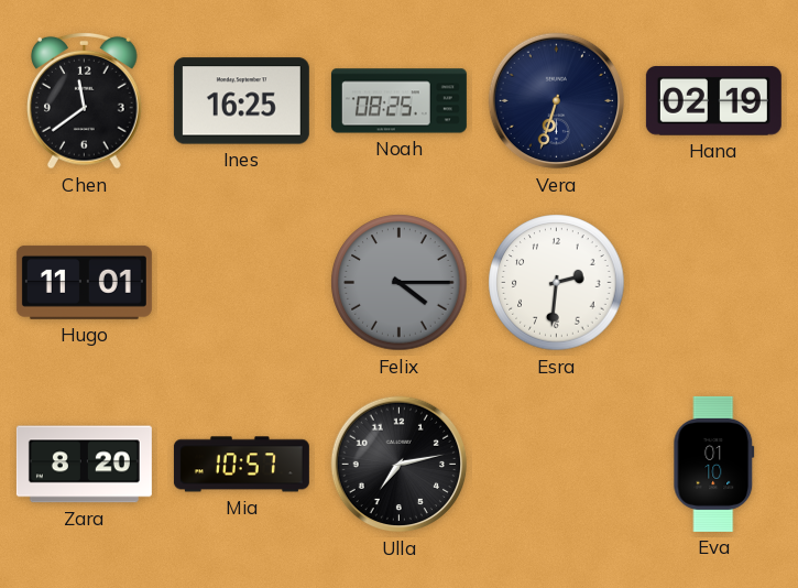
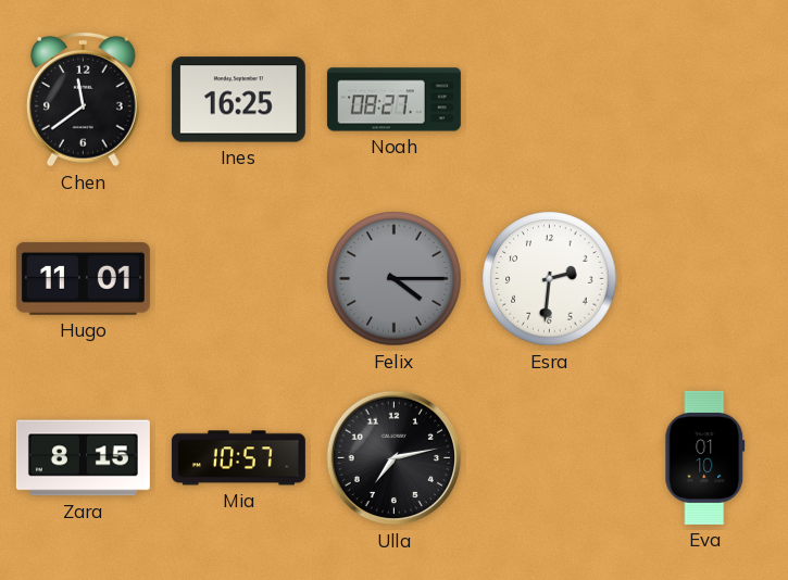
Noah: 08:25 -> 08:27 (393, 100)
Vera: 6:33 -> none (557, 101)
Hana: 02:19 -> none (713, 100)
Zara: 8:20 -> 8:15 (83, 458)
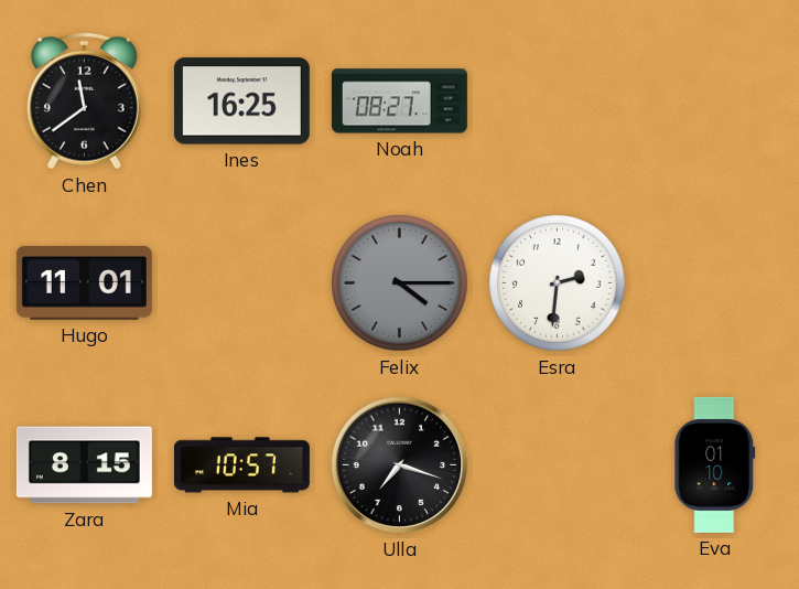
Ulla: 7:13 -> 7:18 (400, 465)
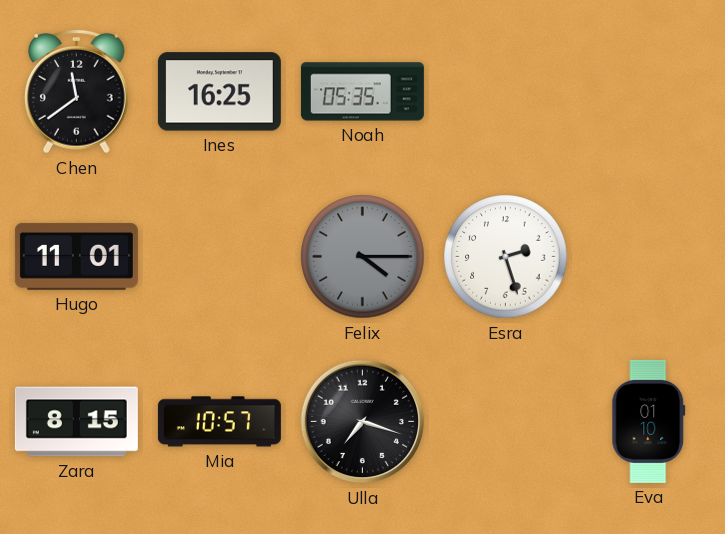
Noah: 08:27 -> 05:35 (362, 92)
Esra: 2:31 -> 2:27 (506, 257)
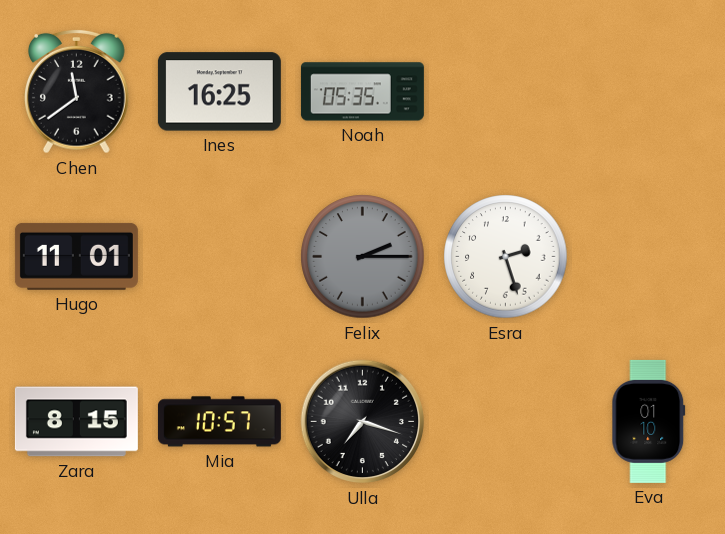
Felix: 4:15 -> 2:15 (363, 257)
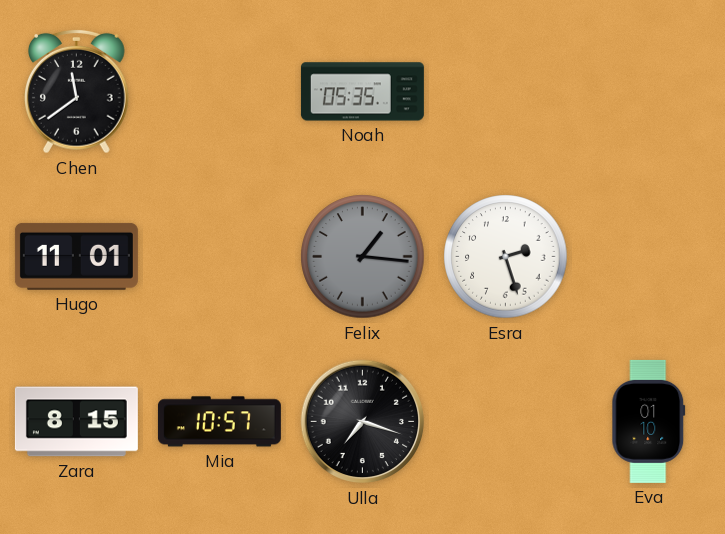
Ines: 16:25 -> none (219, 92)
Felix: 2:15 -> 1:16 (363, 257)
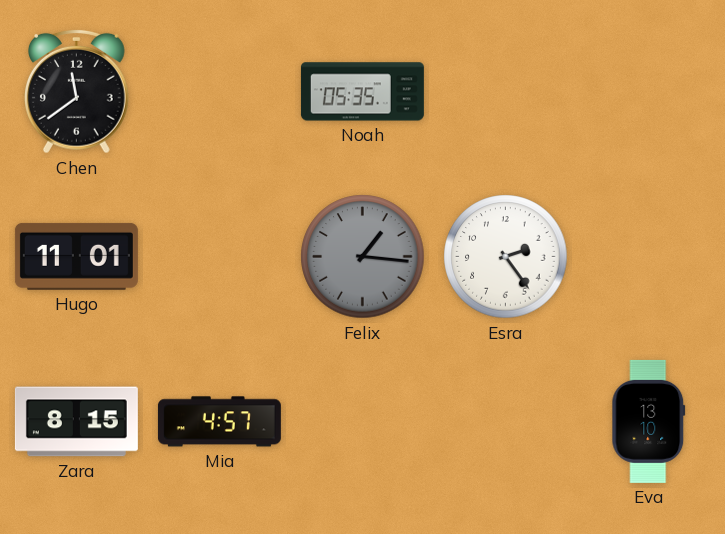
Esra: 2:27 -> 2:24 (506, 257)
Mia: 10:57 -> 4:57 (219, 422)
Ulla: 7:18 -> none (363, 422)
Eva: 01:10 -> 13:10 (649, 421)
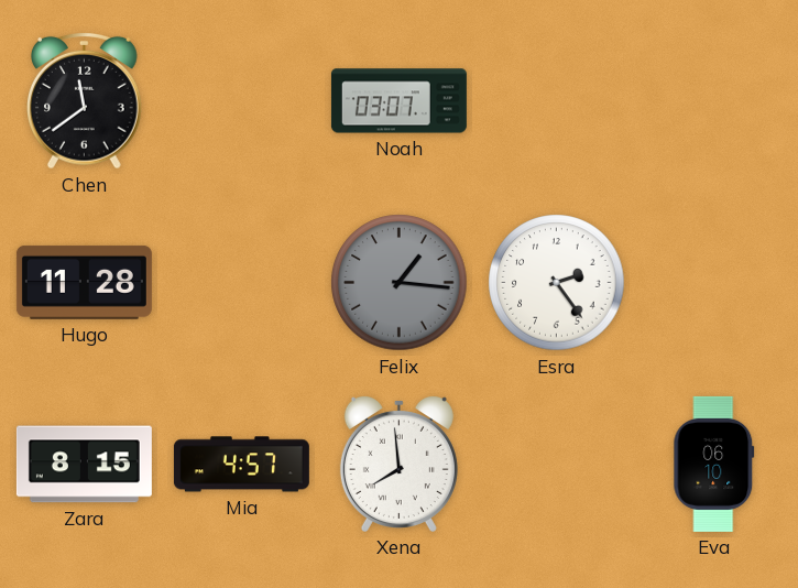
Noah: 05:35 -> 03:07 (398, 101)
Hugo: 11:01 -> 11:28 (84, 282)
Xena: none -> 7:59 (398, 464)
Eva: 13:10 -> 06:10 (714, 464)
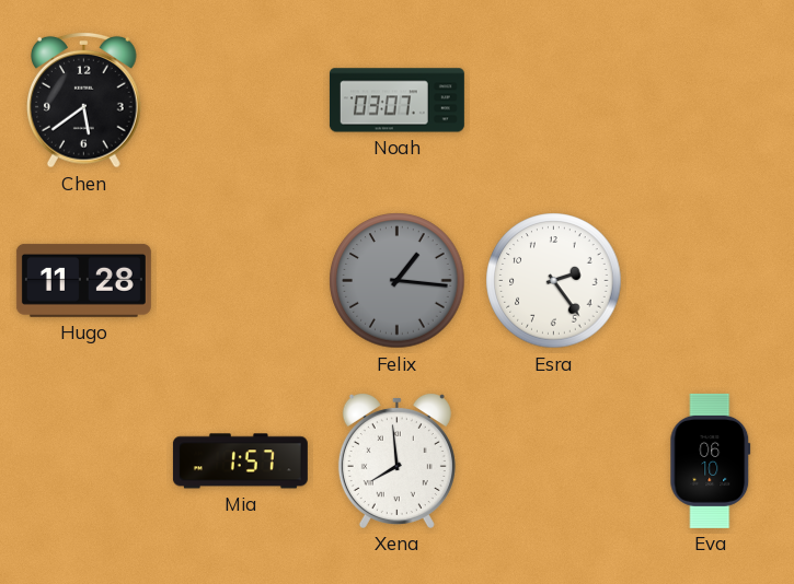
Chen: 11:39 -> 5:39 (84, 100)
Zara: 8:15 -> none (84, 465)
Mia: 4:57 -> 1:57 (240, 462)
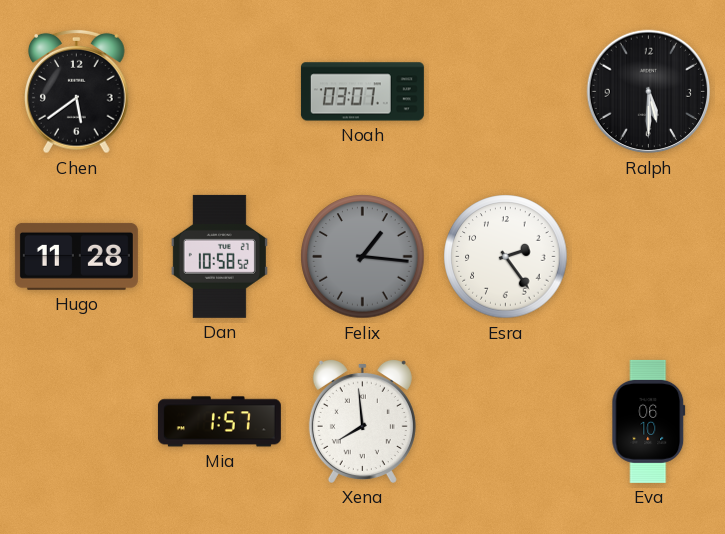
Ralph: none -> 5:30 (649, 92)
Dan: none -> 10:58 (219, 256)
